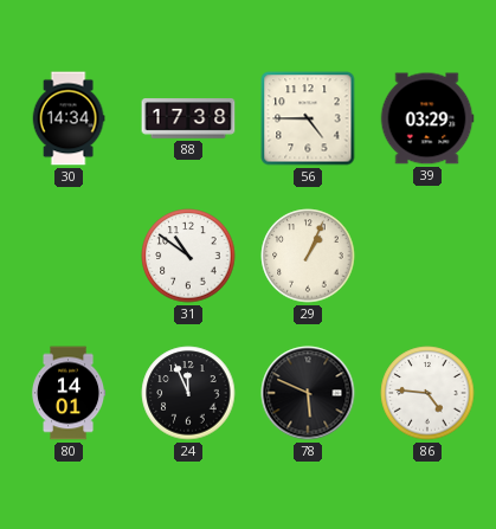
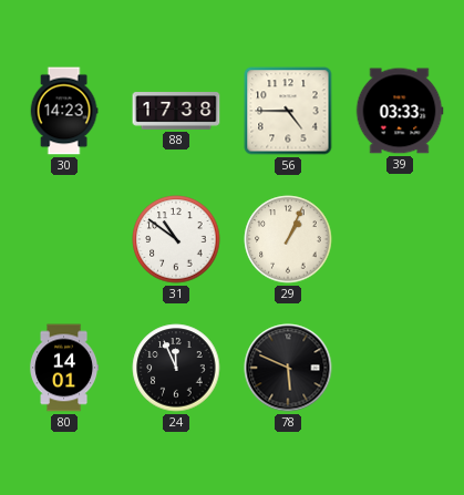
30: 14:34 -> 14:23 (64, 111)
39: 03:29 -> 03:33 (400, 111)
86: 4:46 -> none (427, 393)
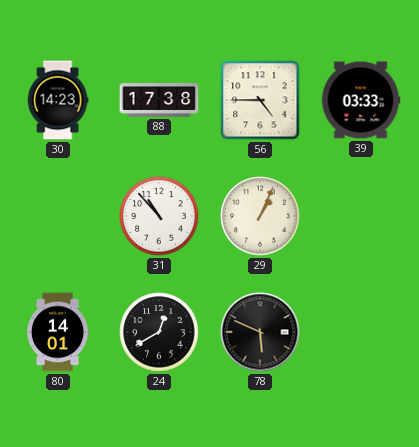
31: 10:51 -> 10:53 (159, 216)
24: 11:56 -> 12:40 (159, 332)
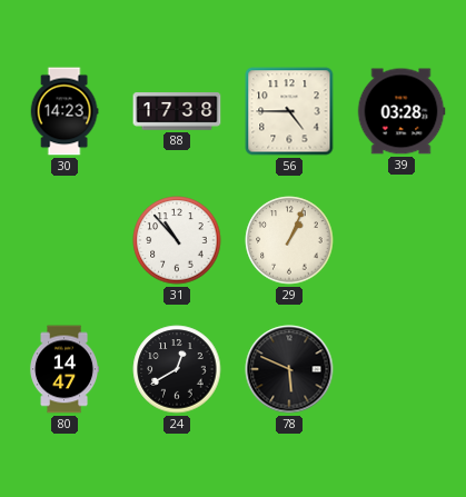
39: 03:33 -> 03:28 (401, 111)
80: 14:01 -> 14:47 (65, 369)
